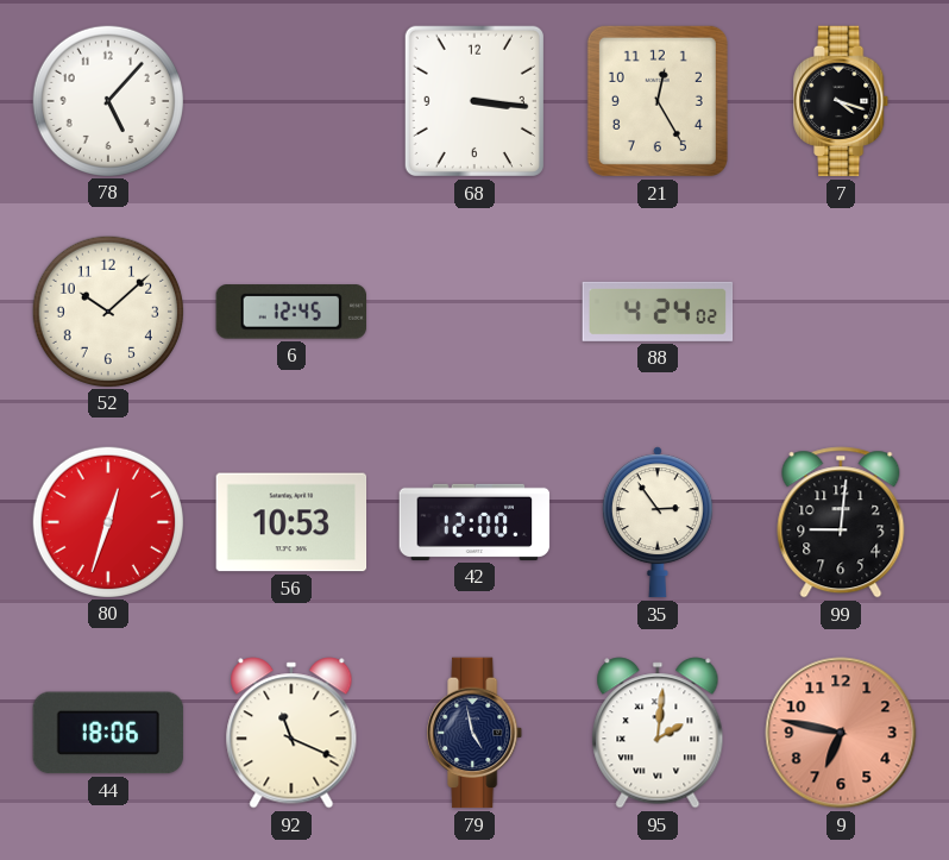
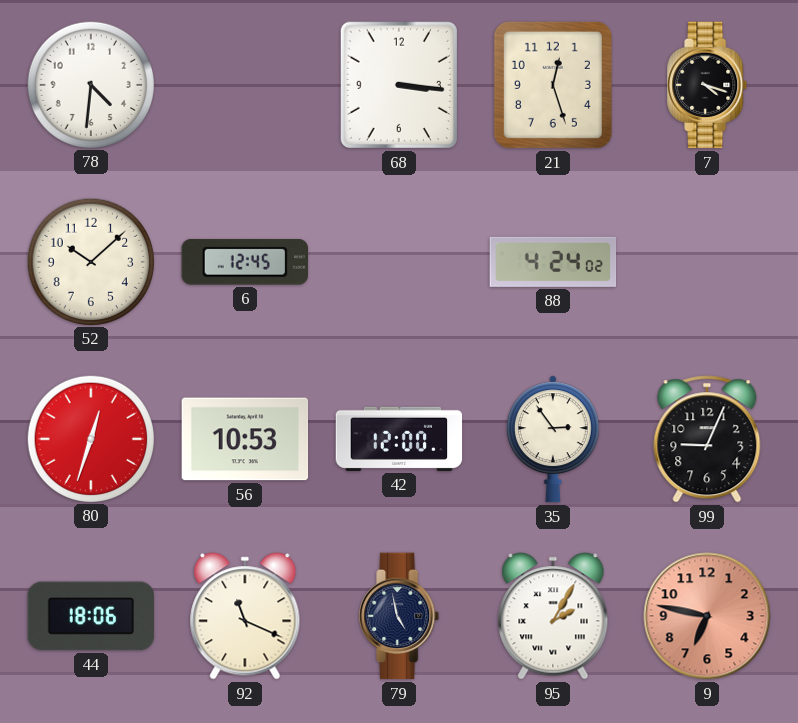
78: 5:07 -> 4:31 (90, 84)
21: 12:25 -> 12:27 (553, 85)
99: 9:01 -> 9:04 (707, 439)
95: 2:01 -> 2:05 (553, 616)
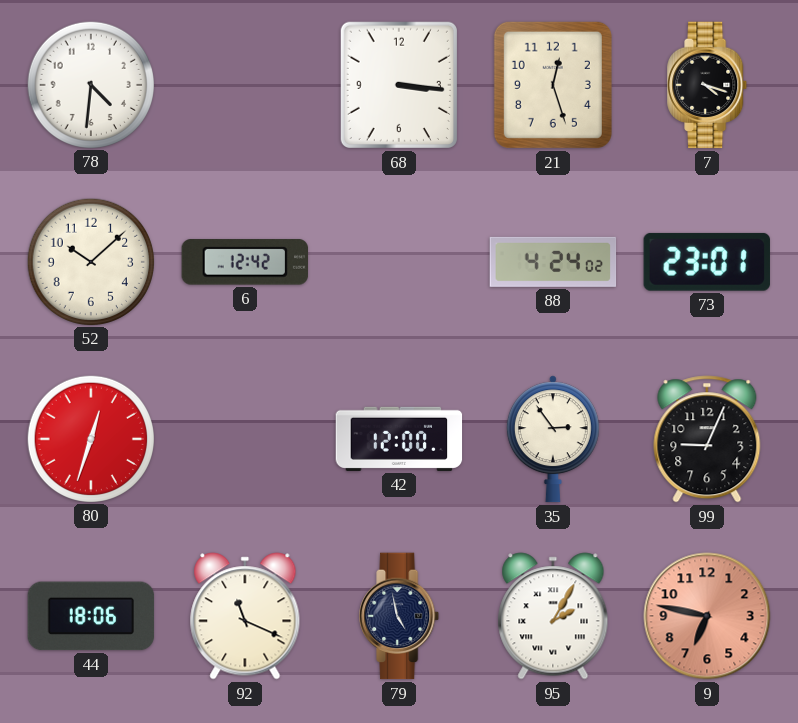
6: 12:45 -> 12:42 (244, 262)
73: none -> 23:01 (707, 262)
56: 10:53 -> none (245, 439)
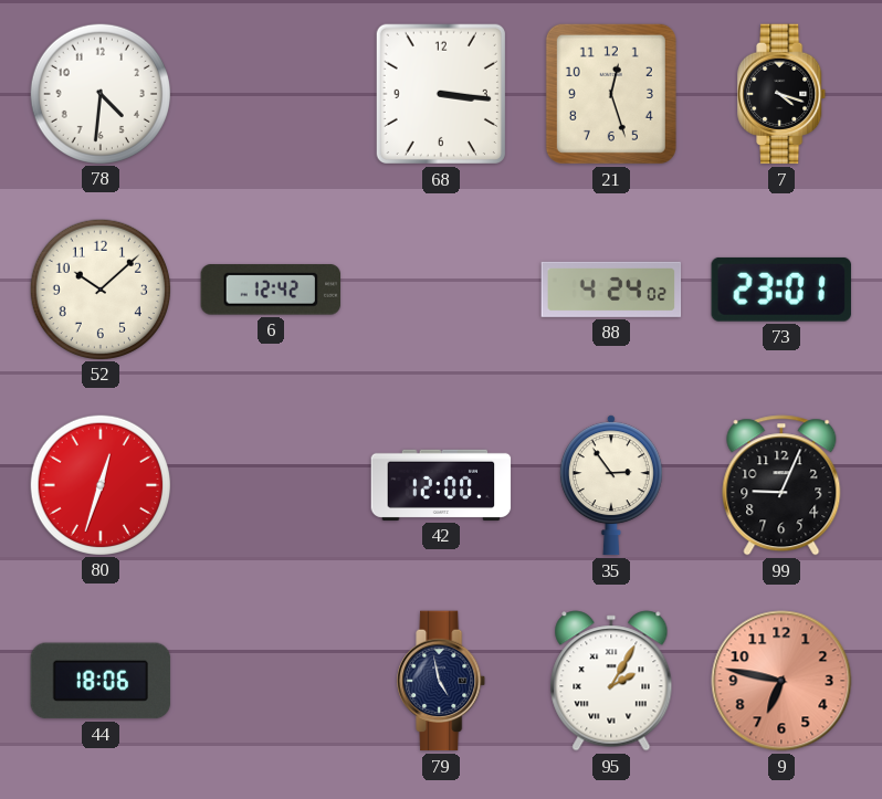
92: 11:19 -> none (245, 616)
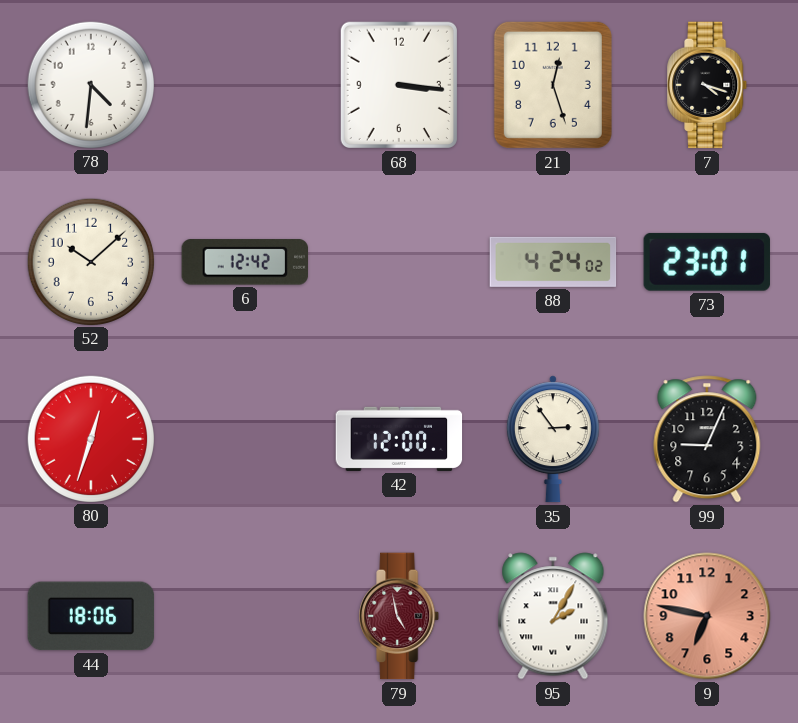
79 dial: navy -> burgundy (400, 616)
